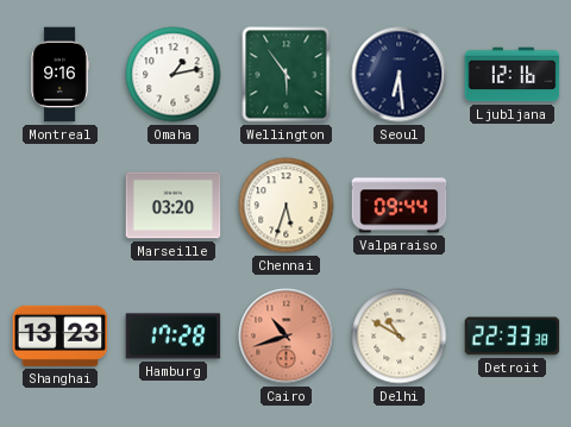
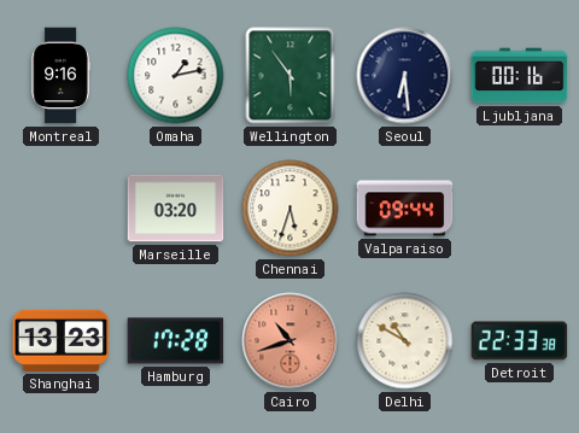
Ljubljana: 12:16 -> 00:16 (520, 76)
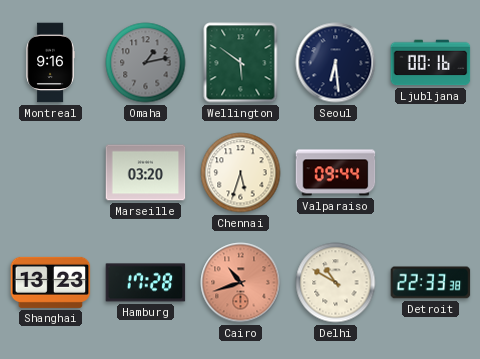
Omaha dial: white -> grey (146, 63)
Wellington: 5:54 -> 5:51 (241, 63)
